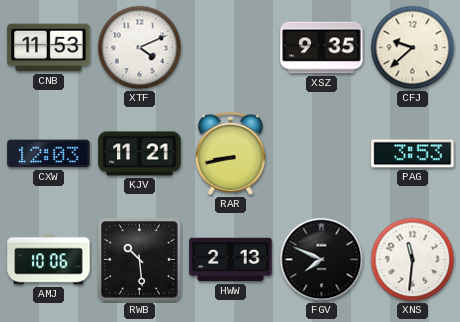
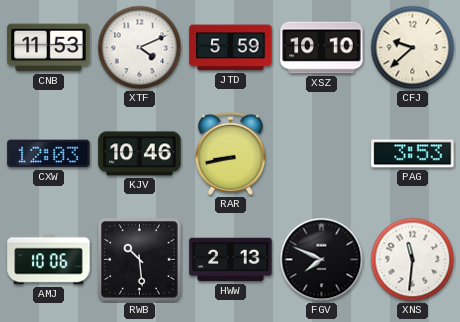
JTD: none -> 5:59 (231, 48)
XSZ: 9:35 -> 10:10 (322, 48)
KJV: 11:21 -> 10:46 (140, 154)
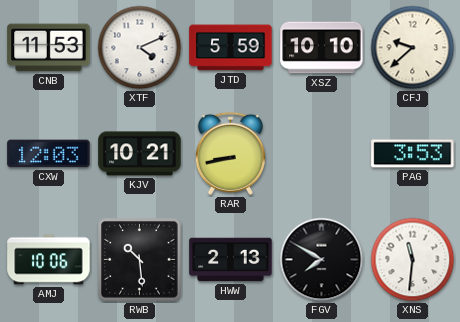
KJV: 10:46 -> 10:21 (140, 154)
FGV: 7:49 -> 7:50 (322, 260)
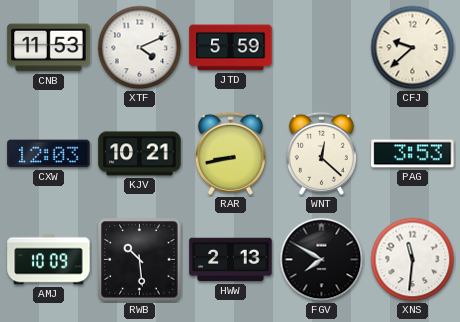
XSZ: 10:10 -> none (322, 48)
WNT: none -> 12:22 (321, 153)
AMJ: 10:06 -> 10:09 (49, 260)
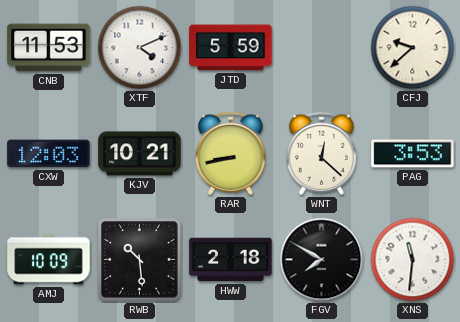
HWW: 2:13 -> 2:18 (231, 260)
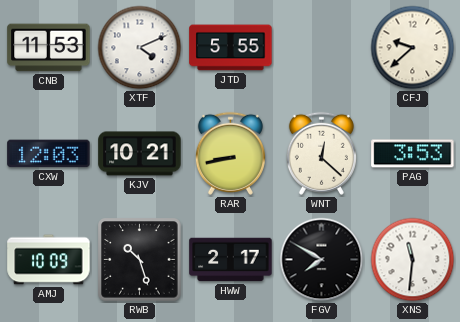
JTD: 5:59 -> 5:55 (231, 48)
RWB: 10:29 -> 10:27 (140, 260)
HWW: 2:18 -> 2:17 (231, 260)
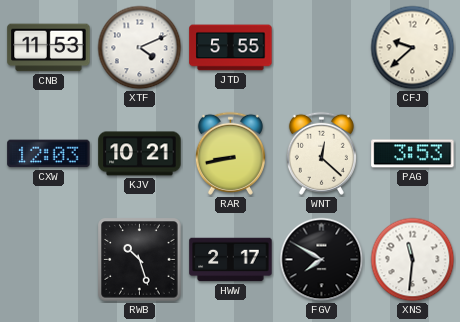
AMJ: 10:09 -> none (49, 260)
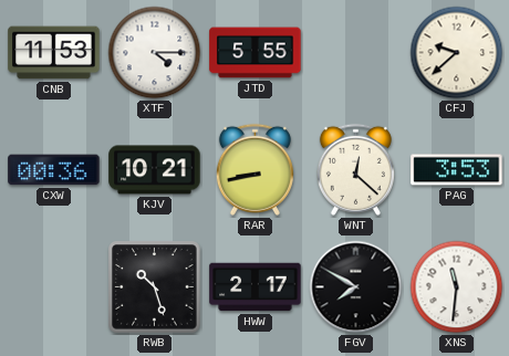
XTF: 4:11 -> 4:15 (155, 53)
CXW: 12:03 -> 00:36 (54, 170)
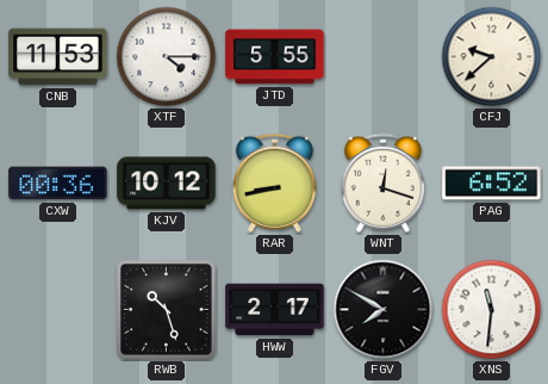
KJV: 10:21 -> 10:12 (167, 184)
WNT: 12:22 -> 12:18 (382, 182)
PAG: 3:53 -> 6:52 (492, 184)
